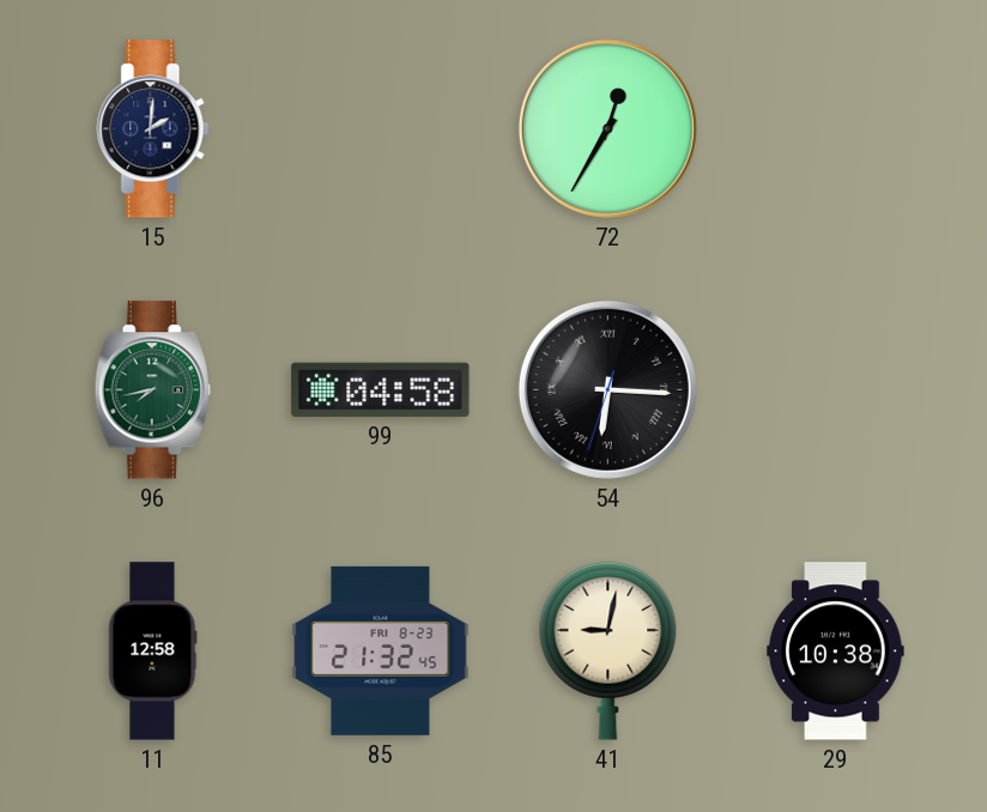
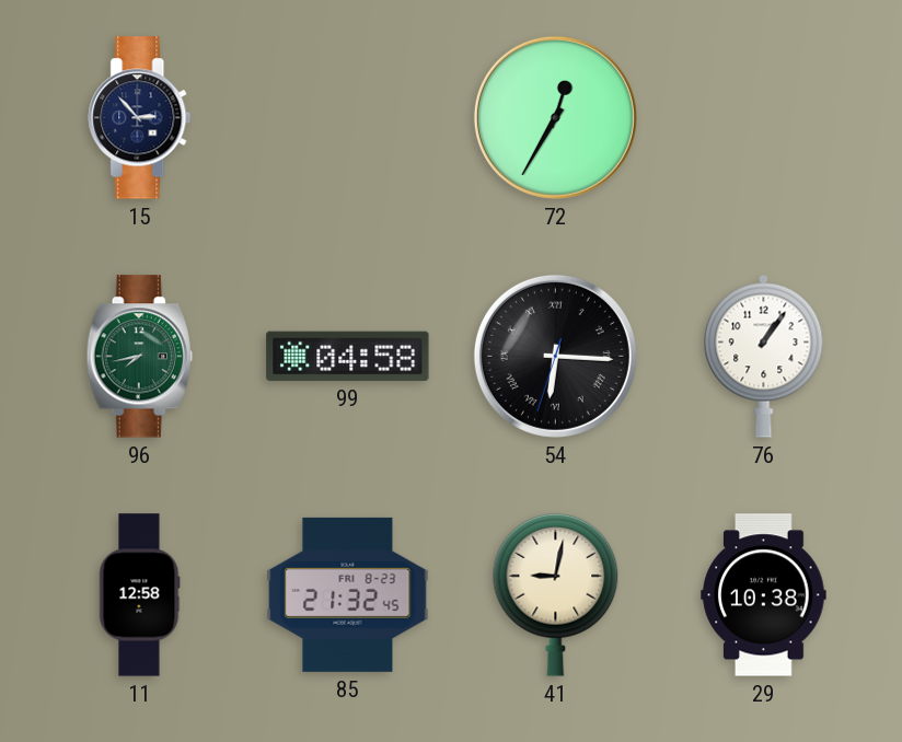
15: 2:01 -> 2:53 (140, 118)
76: none -> 1:06 (764, 356)
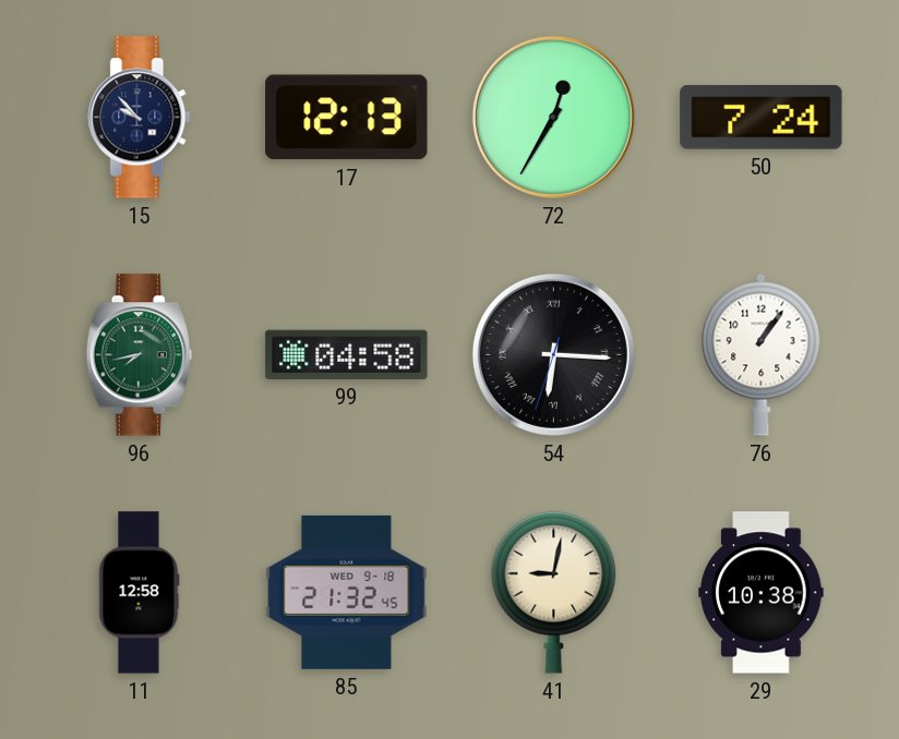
15: 2:53 -> 9:53 (140, 118)
17: none -> 12:13 (347, 118)
50: none -> 7:24 (762, 118)
85 date: FRI 8-23 -> WED 9-18 (347, 592)
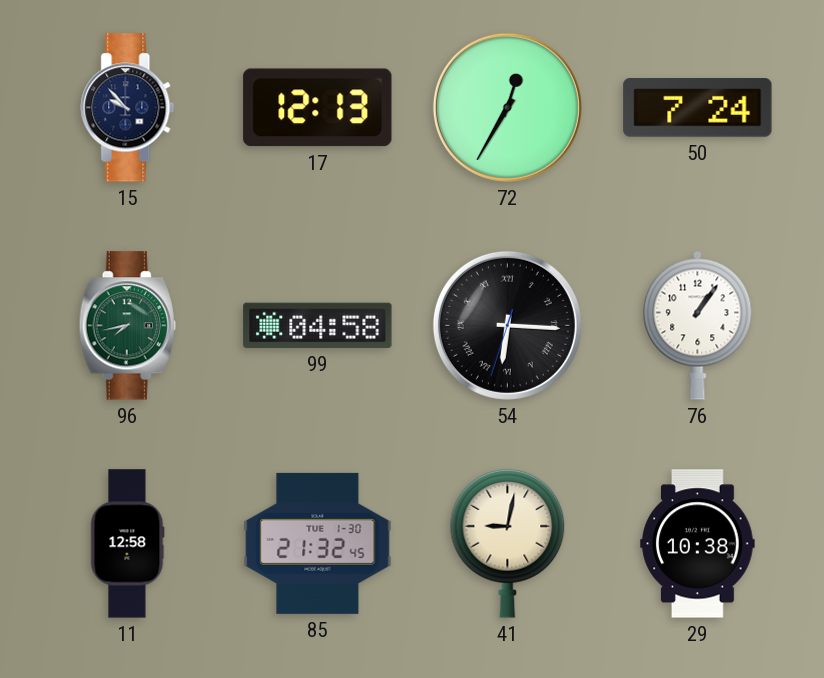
85 date: WED 9-18 -> TUE 1-30 (318, 543)
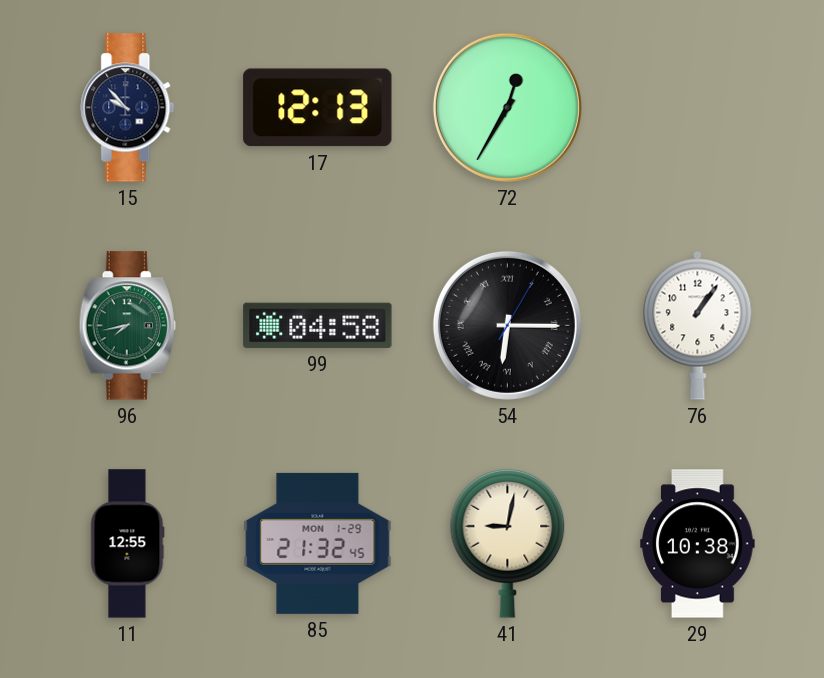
50: 7:24 -> none (698, 108)
54: 6:15:33 -> 6:15:05 (507, 325)
11: 12:58 -> 12:55 (128, 544)
85 date: TUE 1-30 -> MON 1-29 (318, 543)
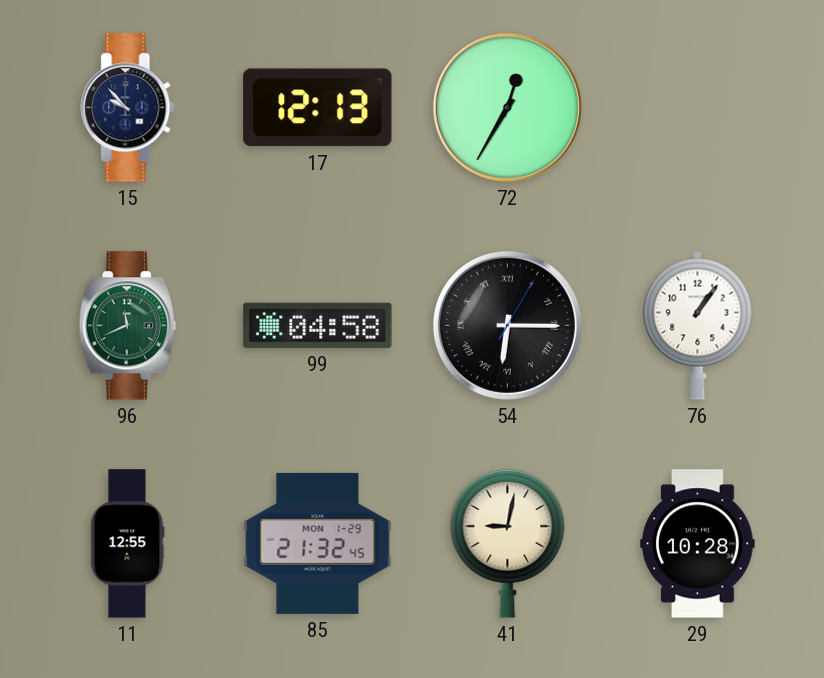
96: 7:43 -> 11:41 (127, 326)
29: 10:38 -> 10:28 (698, 544)
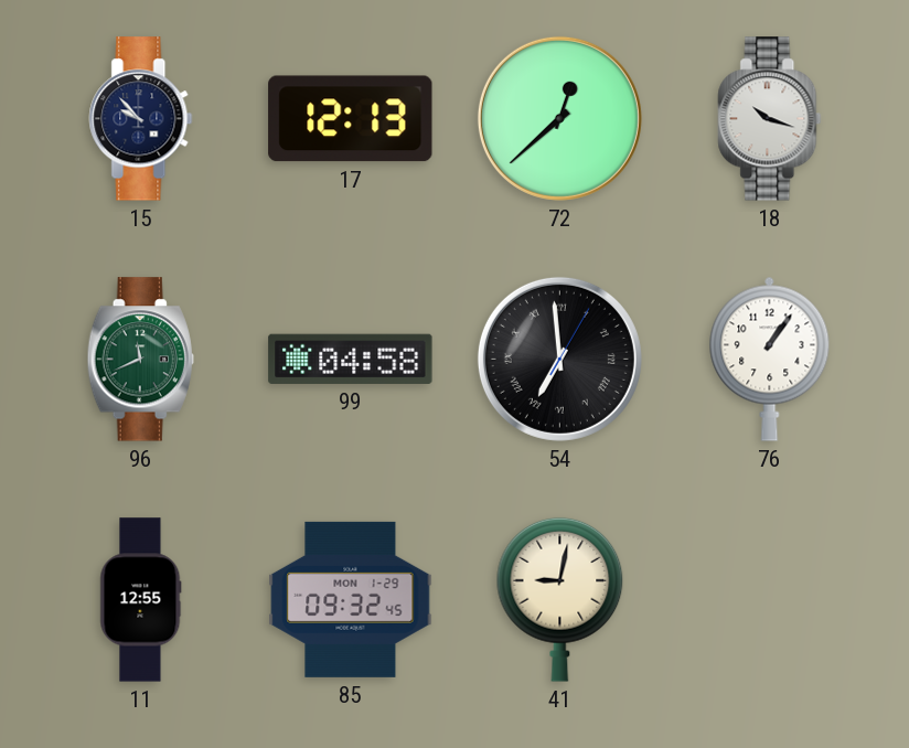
72: 12:35 -> 12:38 (559, 118)
18: none -> 10:18 (770, 119)
54: 6:15 -> 6:59 (559, 359)
85: 21:32 -> 09:32 (351, 599)
29: 10:28 -> none (698, 544)
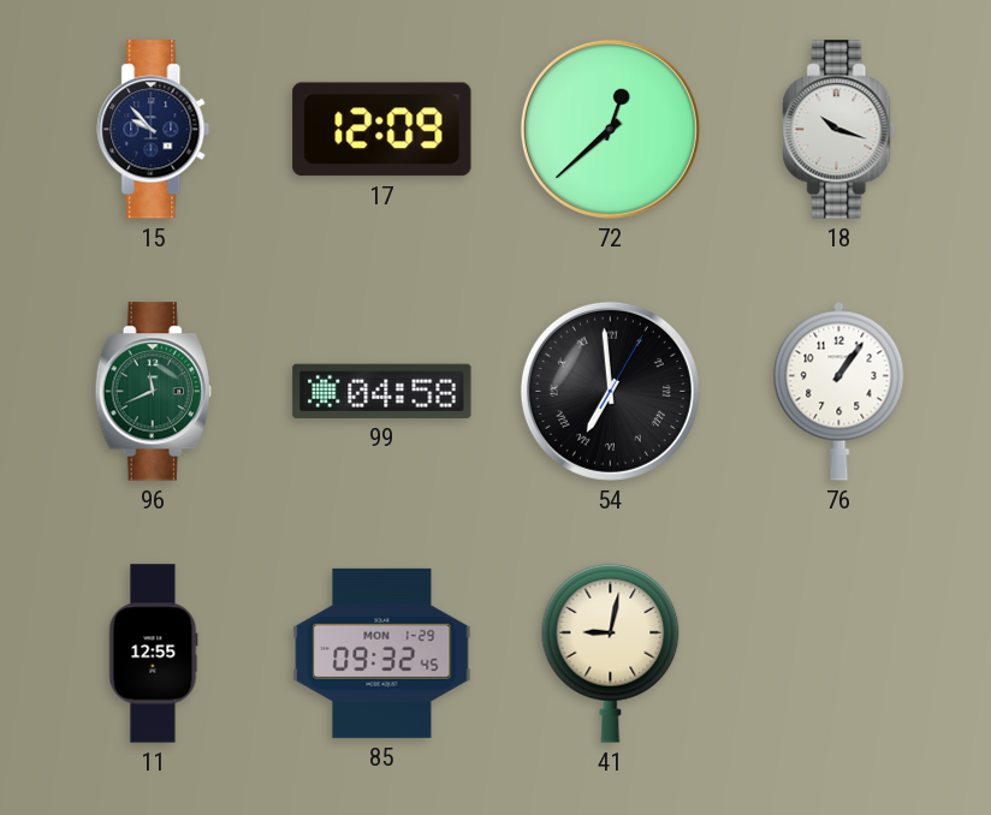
17: 12:13 -> 12:09 (382, 130)
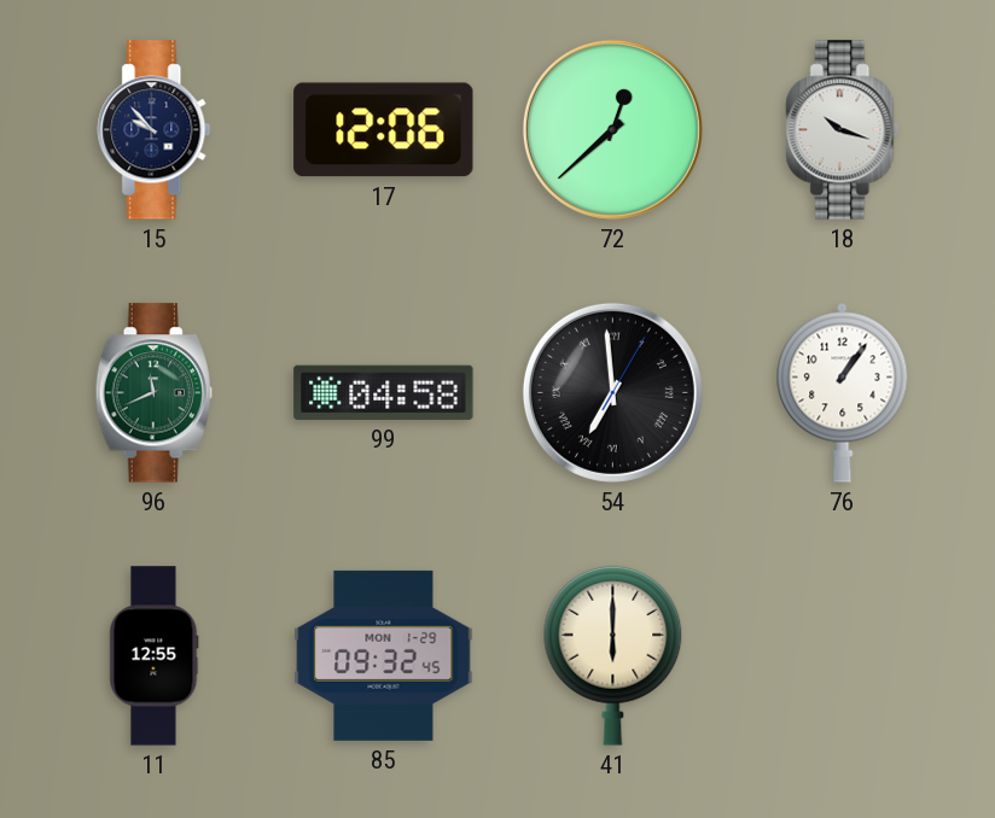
17: 12:09 -> 12:06 (384, 130)
41: 9:02 -> 6:00 (613, 655)
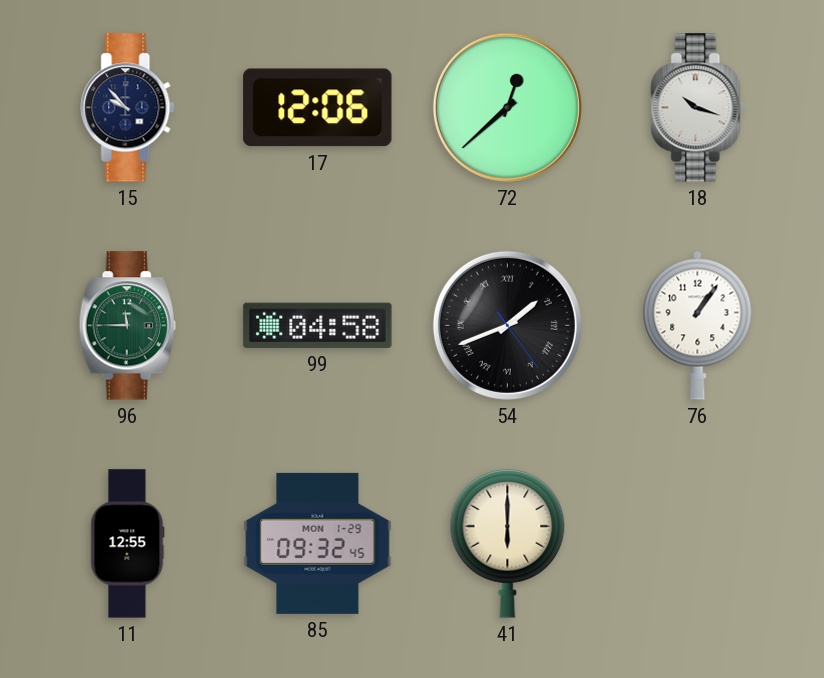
96: 11:41 -> 11:45 (127, 326)
54: 6:59 -> 1:41 (507, 325)
